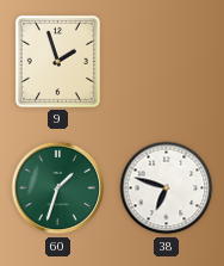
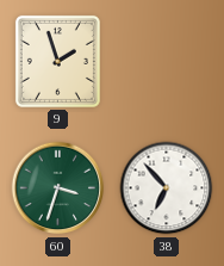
60: 1:33 -> 3:33 (58, 188)
38: 6:48 -> 6:53 (167, 188)
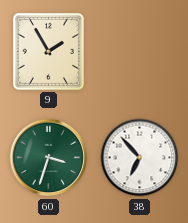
9: 1:57 -> 1:55 (48, 51)
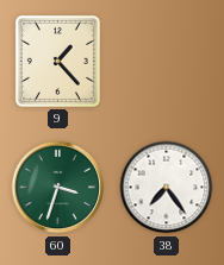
9: 1:55 -> 1:23 (57, 61)
38: 6:53 -> 7:24 (167, 188)
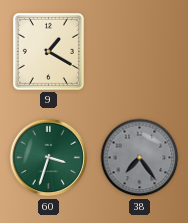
9: 1:23 -> 1:20 (48, 51)
38 dial: white -> grey (140, 158)
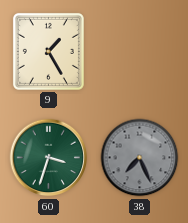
9: 1:20 -> 1:25 (48, 51)
38: 7:24 -> 7:26 (140, 158)
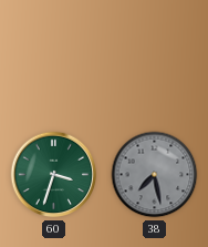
9: 1:25 -> none (48, 51)
38: 7:26 -> 7:28 (155, 175)
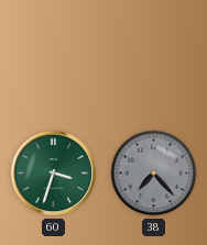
38: 7:28 -> 7:23 (154, 174)
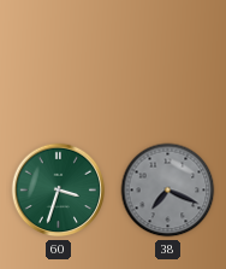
38: 7:23 -> 7:19 (168, 191)
